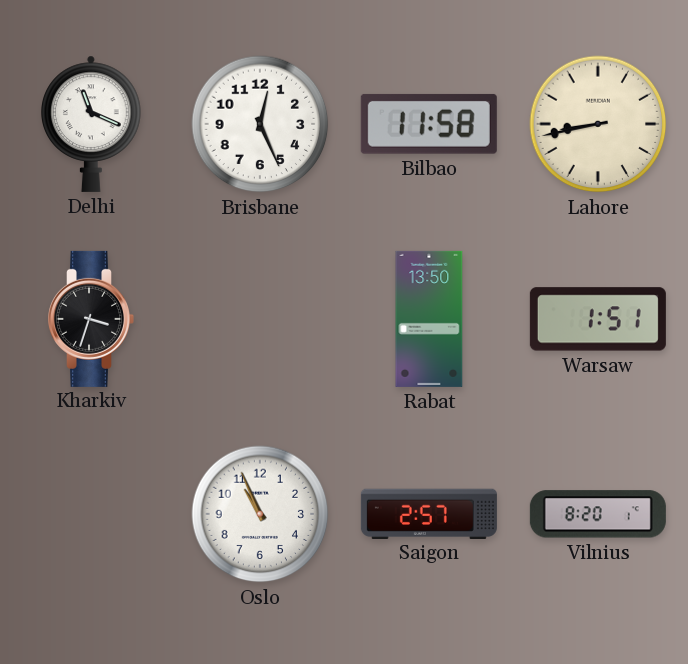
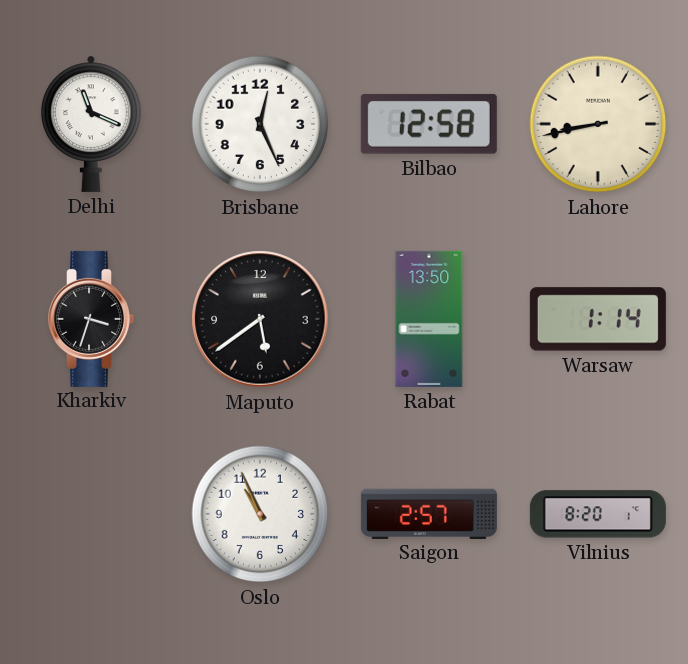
Bilbao: 11:58 -> 12:58 (429, 124)
Maputo: none -> 5:39 (260, 319)
Warsaw: 1:51 -> 1:14 (598, 319)
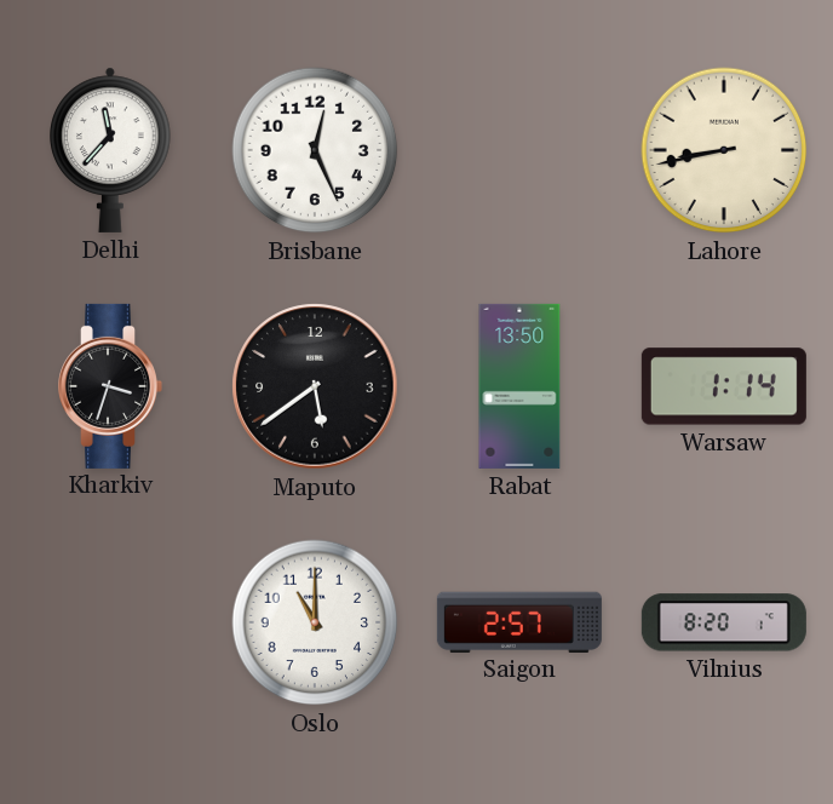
Delhi: 11:19 -> 11:37 (111, 150)
Bilbao: 12:58 -> none (429, 124)
Oslo: 10:56 -> 11:00 (315, 622)
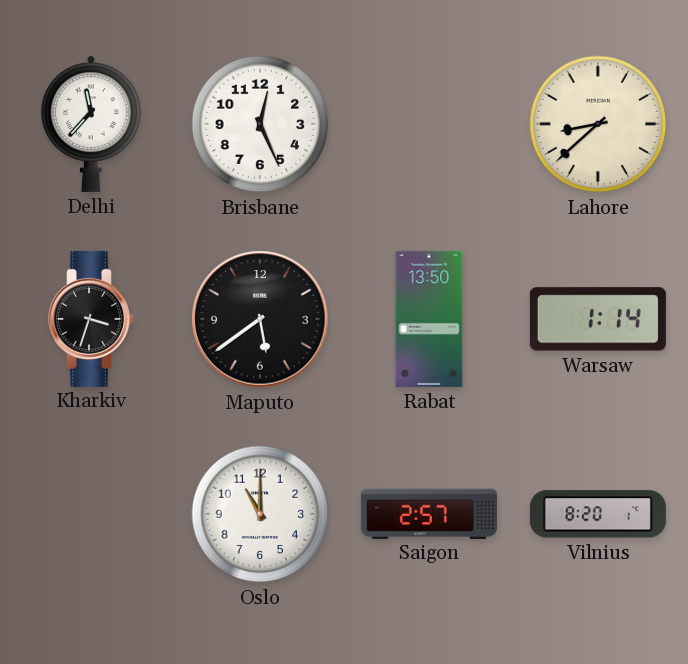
Lahore: 8:43 -> 8:38 (598, 124)
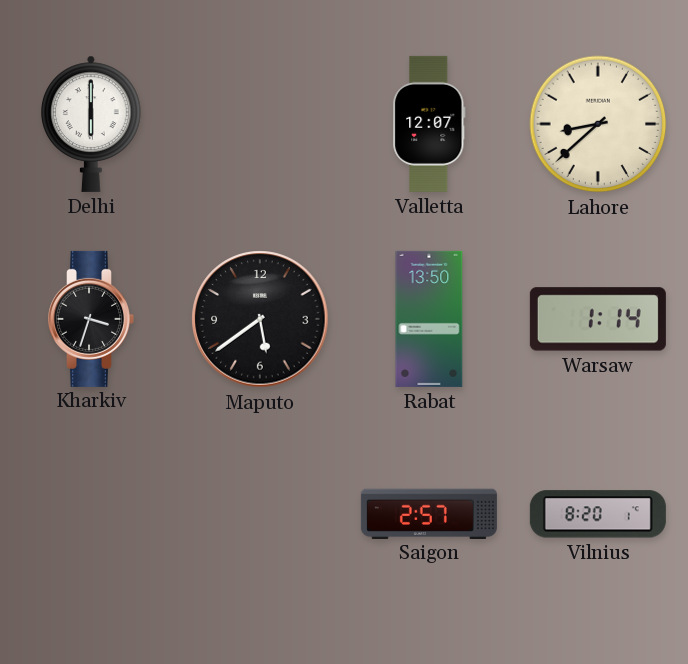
Delhi: 11:37 -> 6:00 (92, 124)
Brisbane: 12:26 -> none (260, 124)
Valletta: none -> 12:07 (429, 124)
Oslo: 11:00 -> none (260, 514)
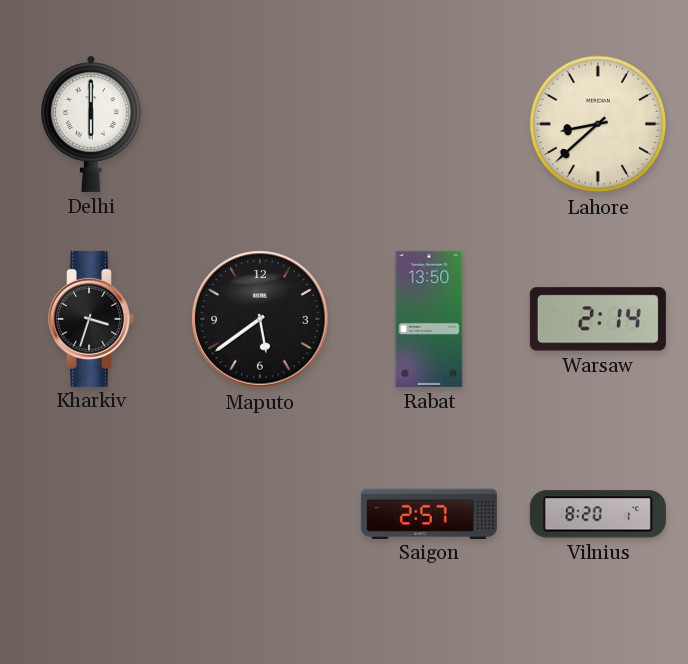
Valletta: 12:07 -> none (429, 124)
Warsaw: 1:14 -> 2:14 (598, 319)
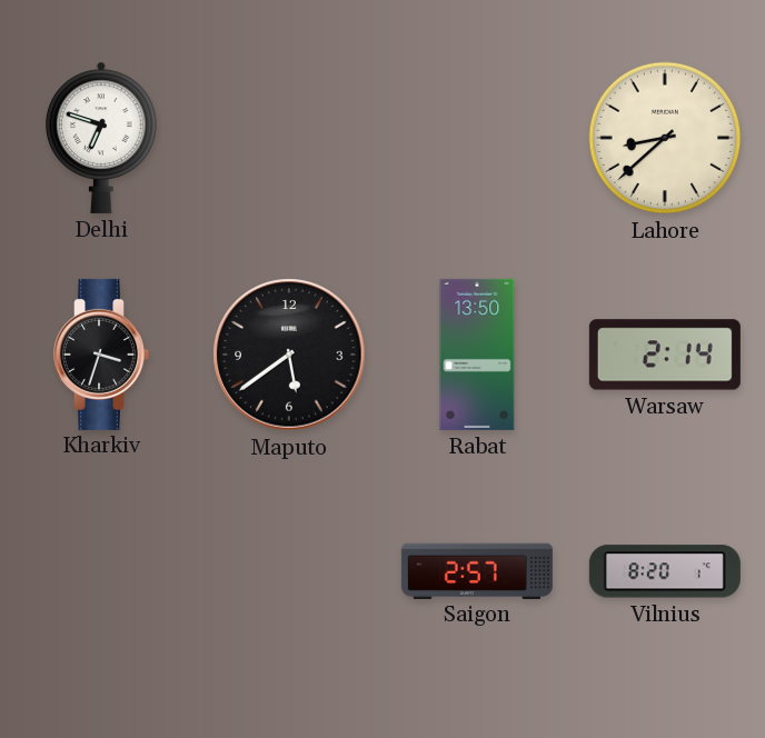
Delhi: 6:00 -> 6:48 (102, 138)
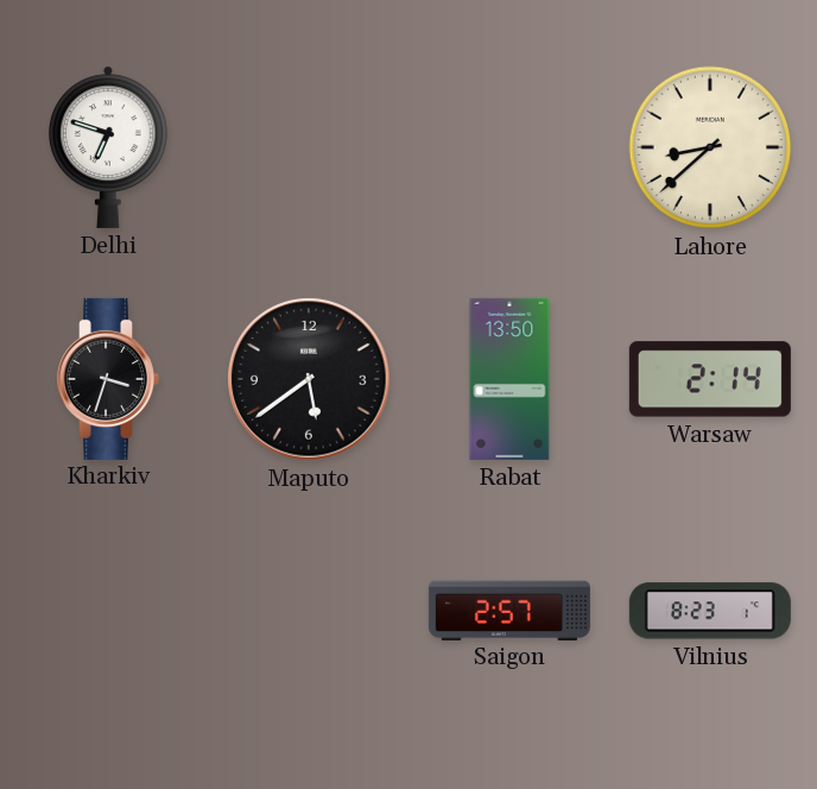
Vilnius: 8:20 -> 8:23 (710, 611)
